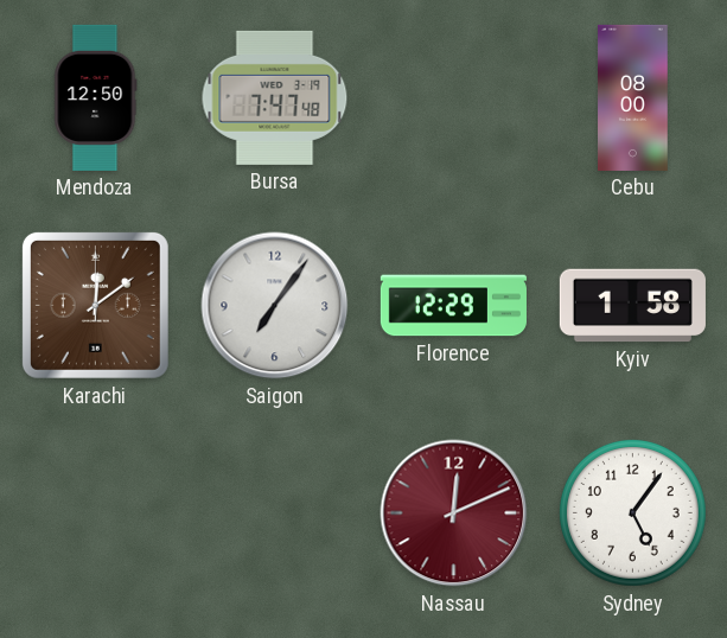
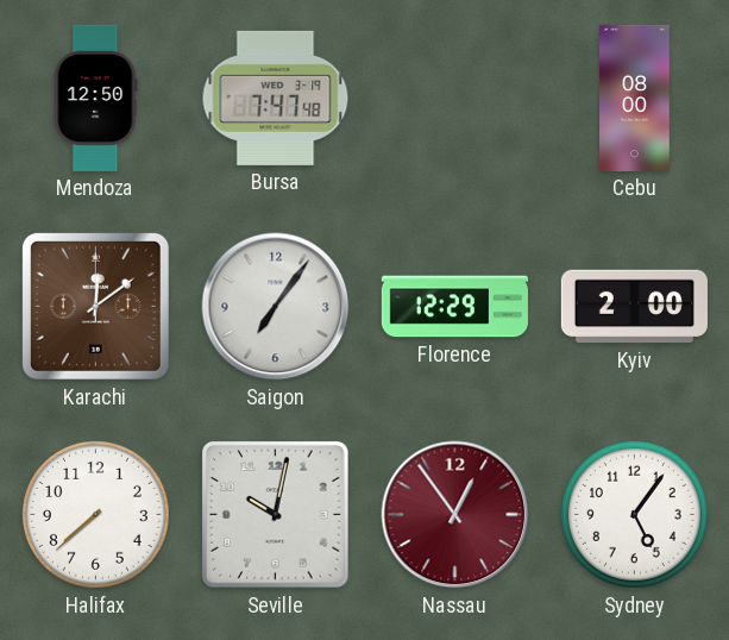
Kyiv: 1:58 -> 2:00 (634, 307)
Halifax: none -> 7:38 (95, 514)
Seville: none -> 10:02 (276, 515)
Nassau: 12:11 -> 12:54 (455, 515)
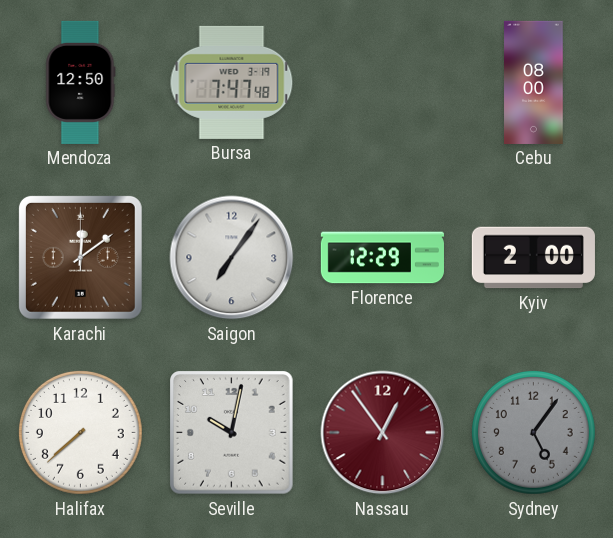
Sydney dial: white -> grey (533, 432)
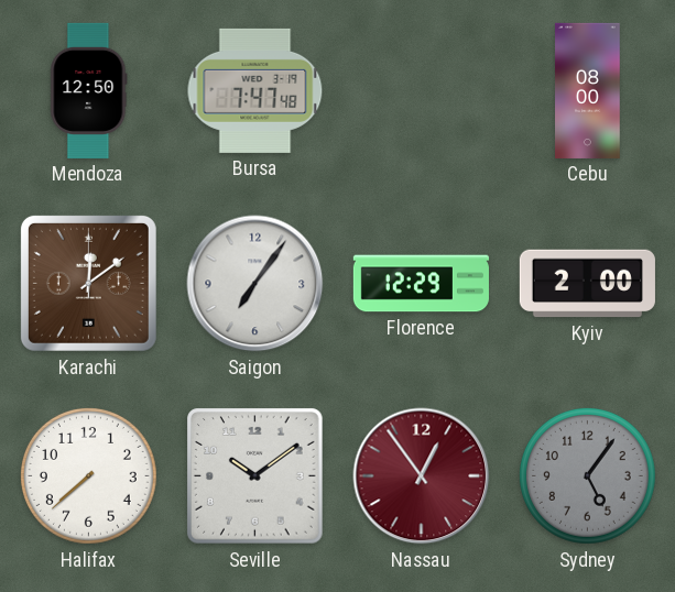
Seville: 10:02 -> 10:09 (255, 476)
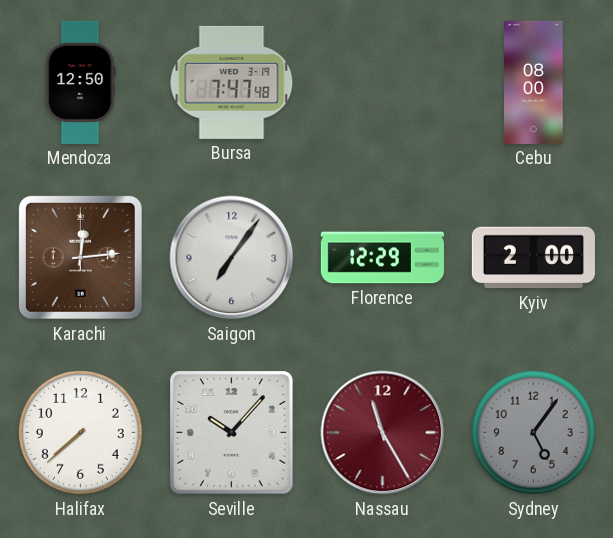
Karachi: 12:09 -> 12:14 (80, 257)
Seville: 10:09 -> 10:07 (232, 433)
Nassau: 12:54 -> 11:25 (383, 433)
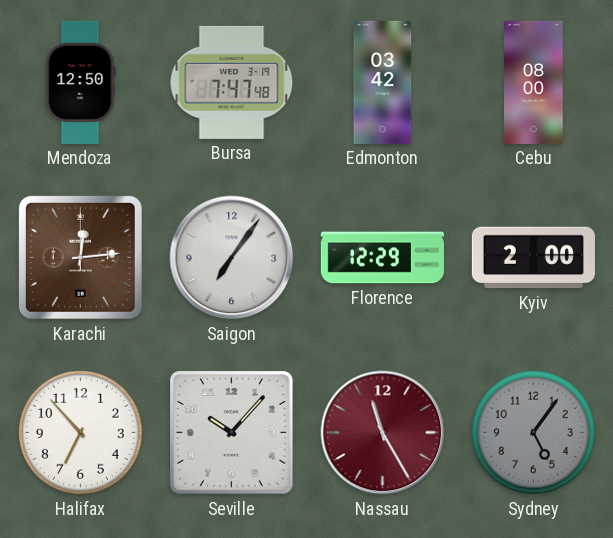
Edmonton: none -> 03:42 (383, 82)
Halifax: 7:38 -> 6:53 (80, 432)
